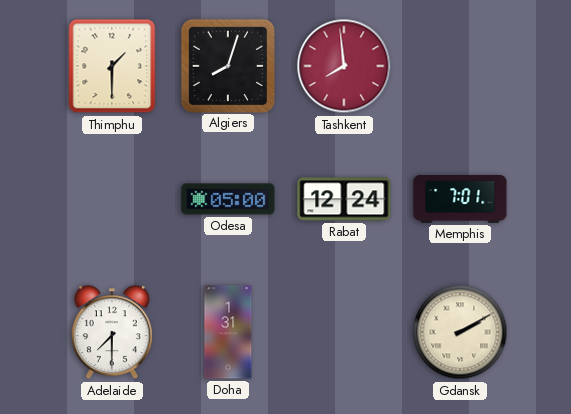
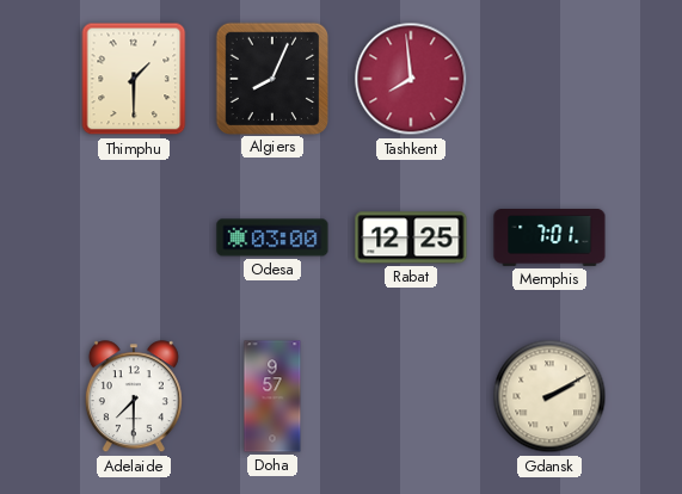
Algiers: 8:03 -> 8:04 (271, 78)
Odesa: 05:00 -> 03:00 (272, 237)
Rabat: 12:24 -> 12:25 (411, 237)
Doha: 1:31 -> 9:57 (272, 396)
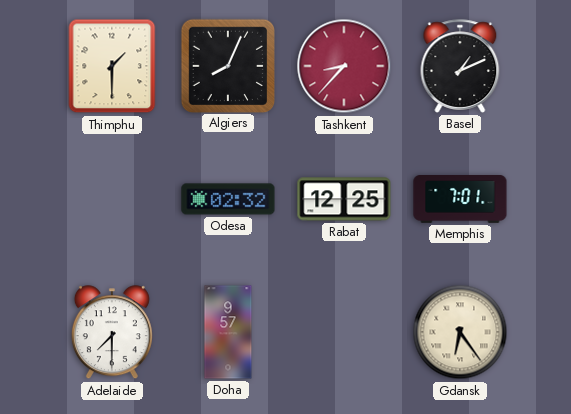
Tashkent: 7:59 -> 8:37 (344, 66)
Basel: none -> 1:11 (460, 66)
Odesa: 03:00 -> 02:32 (228, 199)
Gdansk: 2:10 -> 6:24 (460, 332)
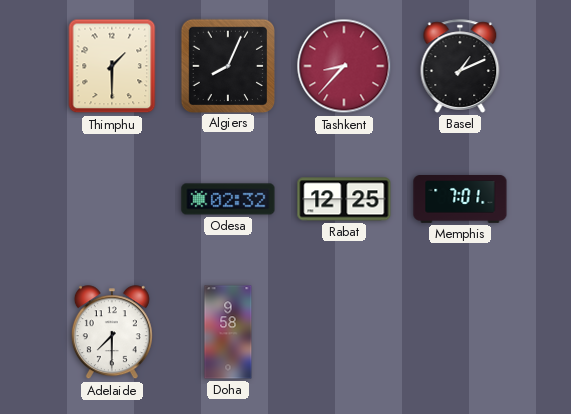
Doha: 9:57 -> 9:58 (228, 332)
Gdansk: 6:24 -> none (460, 332)
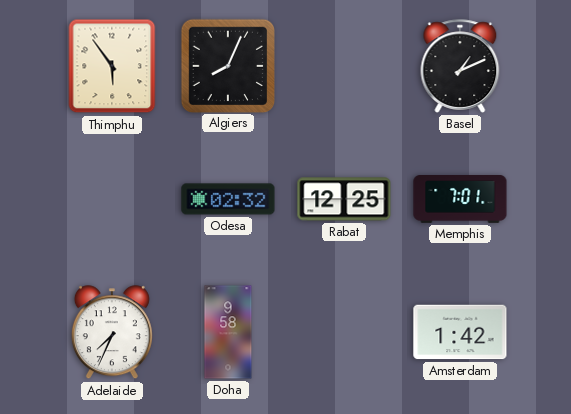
Thimphu: 1:30 -> 5:54 (112, 66)
Tashkent: 8:37 -> none (344, 66)
Adelaide: 7:30 -> 7:34 (112, 333)
Amsterdam: none -> 1:42 (460, 332)
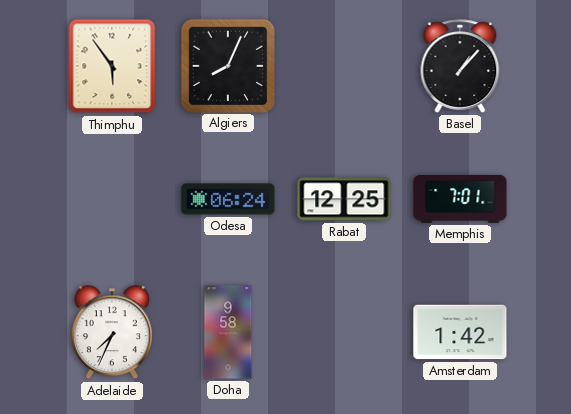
Basel: 1:11 -> 1:07 (460, 66)
Odesa: 02:32 -> 06:24 (228, 199)
